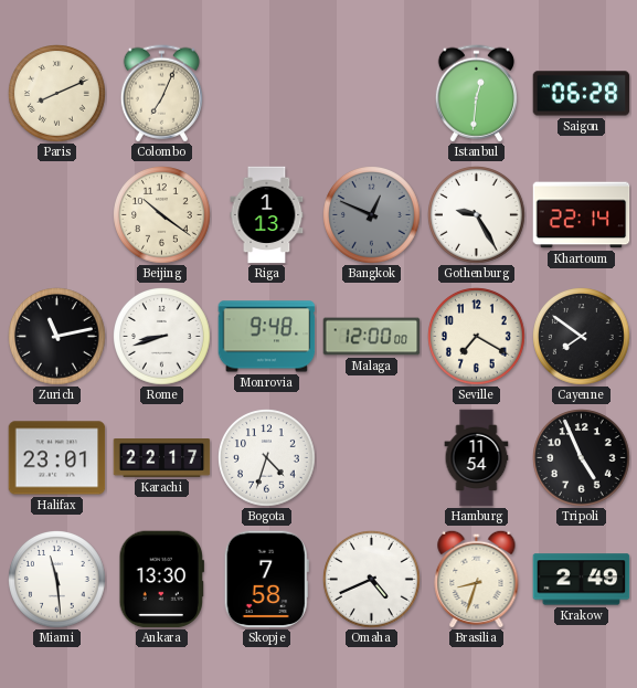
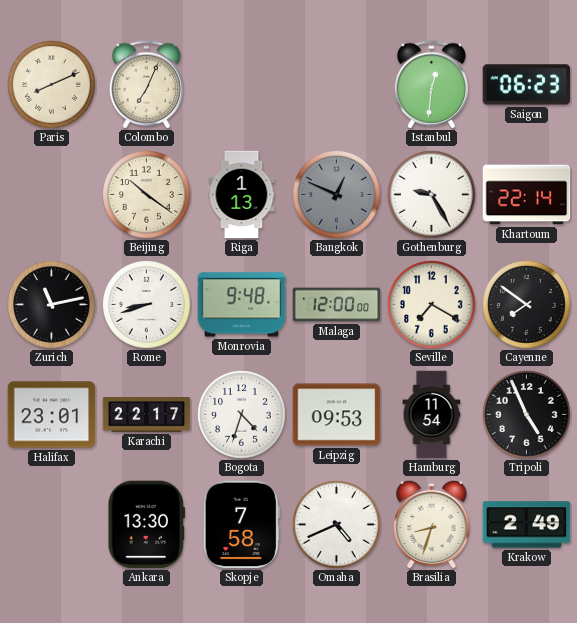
Saigon: 06:28 -> 06:23 (527, 85)
Leipzig: none -> 09:53 (337, 415)
Miami: 11:29 -> none (57, 580)
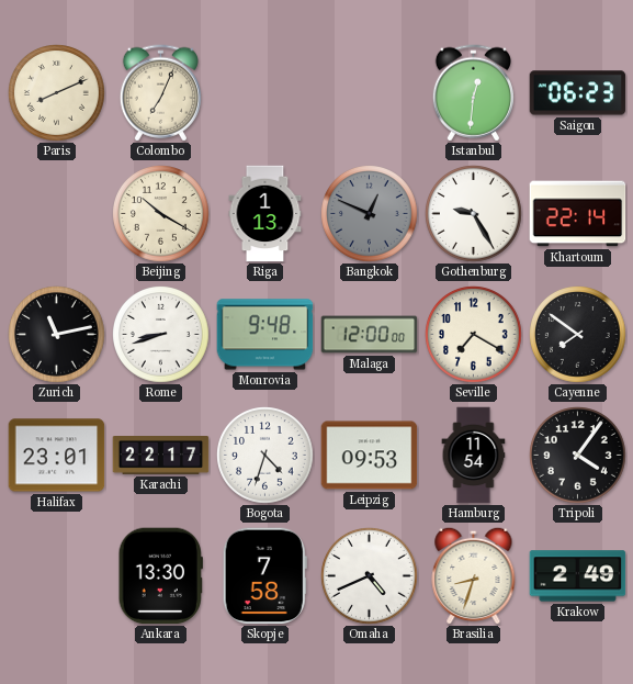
Beijing: 10:21 -> 10:20 (161, 214)
Tripoli: 4:56 -> 4:06 (578, 456)
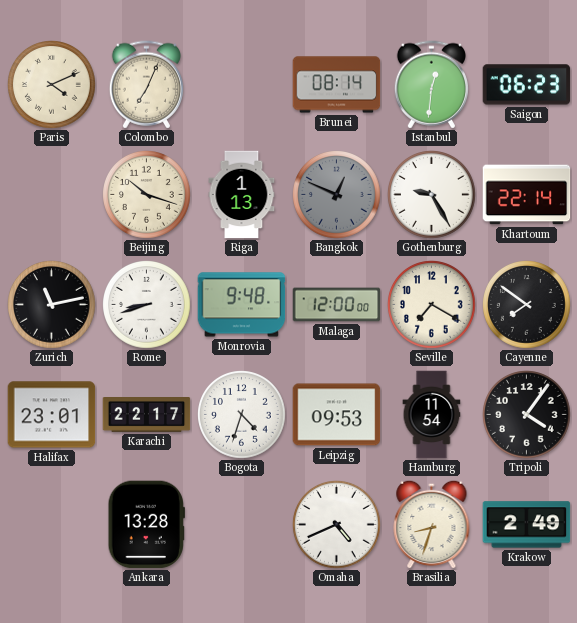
Paris: 8:11 -> 4:11 (52, 85)
Brunei: none -> 08:14 (337, 85)
Beijing: 10:20 -> 10:18 (147, 195)
Ankara: 13:30 -> 13:28 (146, 525)
Skopje: 7:58 -> none (264, 576)
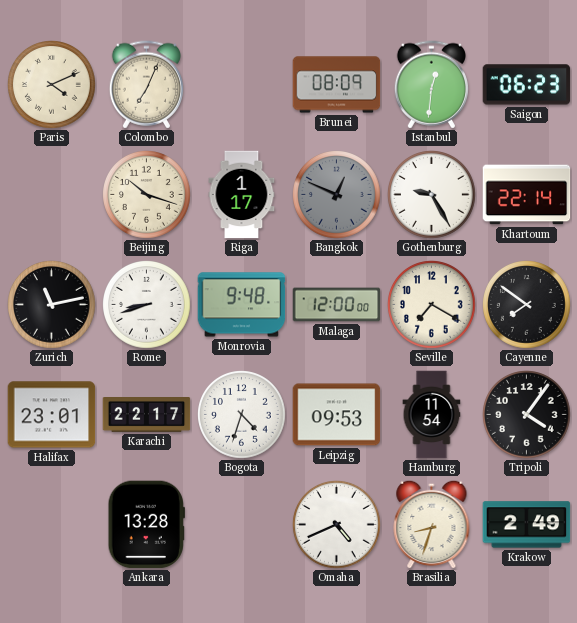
Brunei: 08:14 -> 08:09 (337, 85)
Riga: 1:13 -> 1:17 (242, 195)
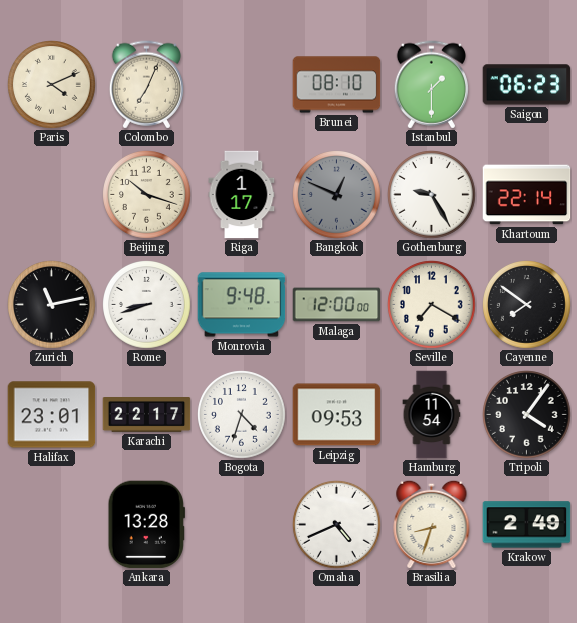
Brunei: 08:09 -> 08:10 (337, 85)
Istanbul: 12:31 -> 1:30 (431, 85)
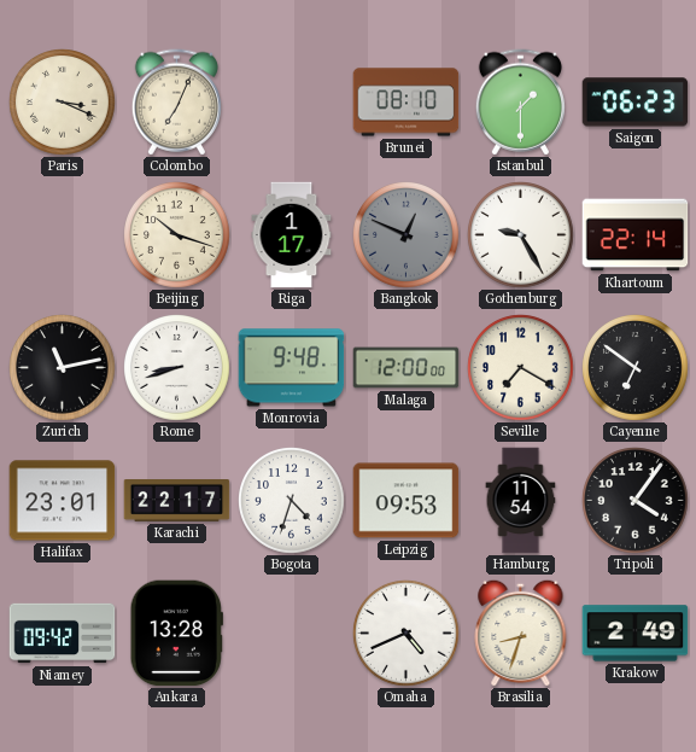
Paris: 4:11 -> 3:19 (63, 103)
Cayenne: 7:51 -> 6:51 (636, 368)
Niamey: none -> 09:42 (63, 634)
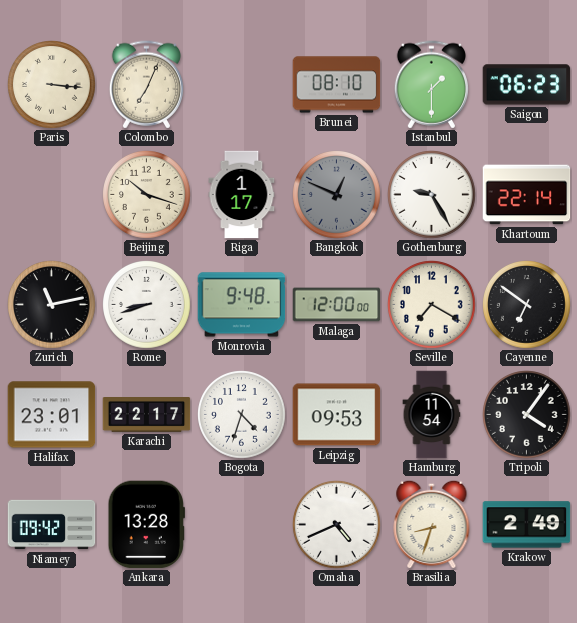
Paris: 3:19 -> 3:16 (52, 85)
